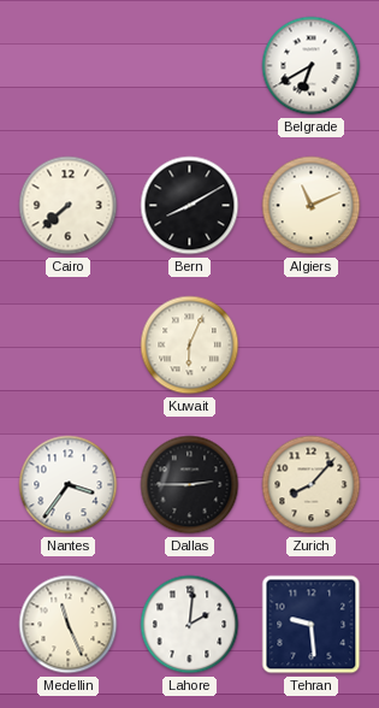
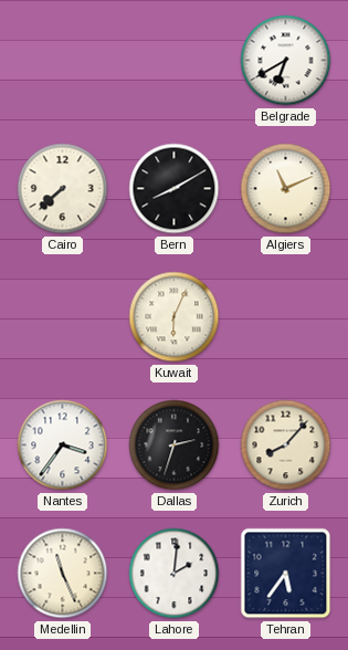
Dallas: 2:45 -> 2:33 (175, 445)
Tehran: 9:29 -> 5:36 (286, 574)
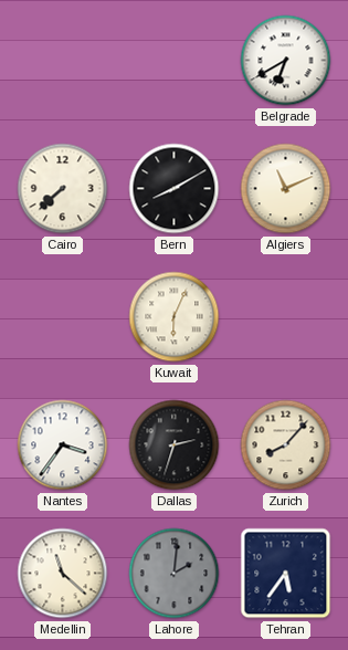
Medellin: 11:26 -> 11:22 (63, 574)
Lahore dial: white -> grey (175, 574)
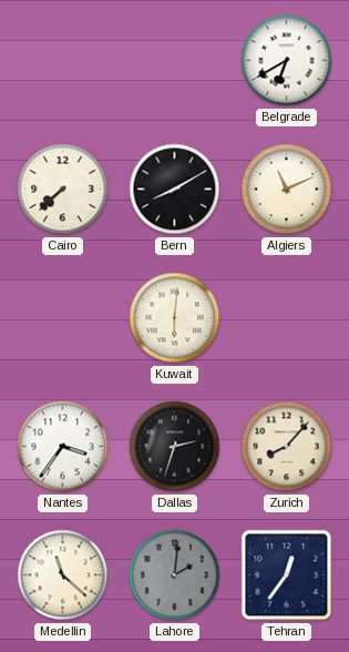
Kuwait: 6:04 -> 6:01 (175, 318)
Tehran: 5:36 -> 12:36 (287, 575)
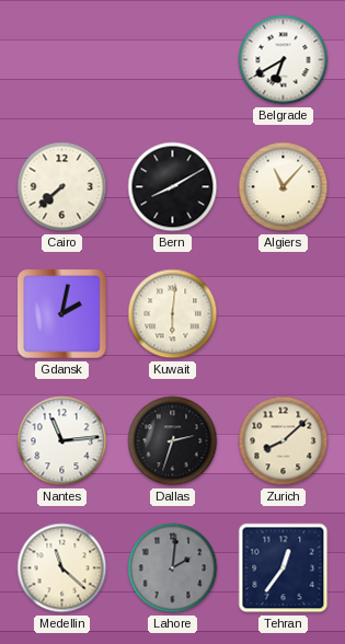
Algiers: 11:11 -> 11:07 (284, 187)
Gdansk: none -> 2:02 (62, 314)
Nantes: 3:36 -> 11:14 (62, 441)
Zurich: 8:07 -> 8:08 (284, 441)
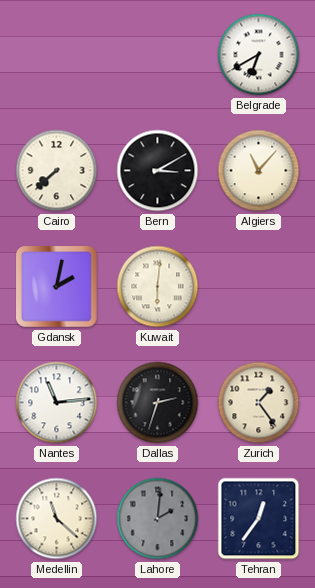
Bern: 8:10 -> 3:10 (158, 171)
Zurich: 8:08 -> 1:24 (259, 403)
